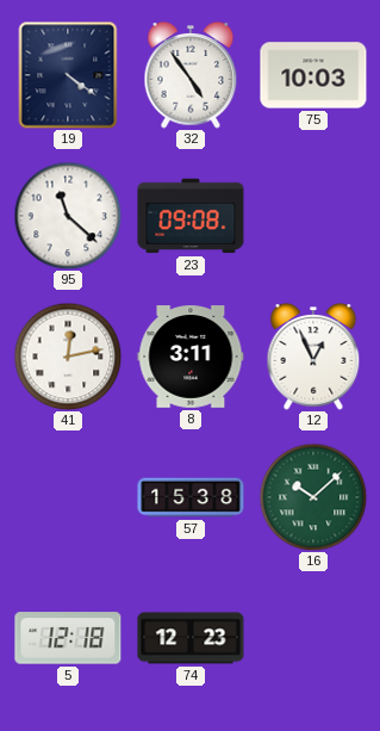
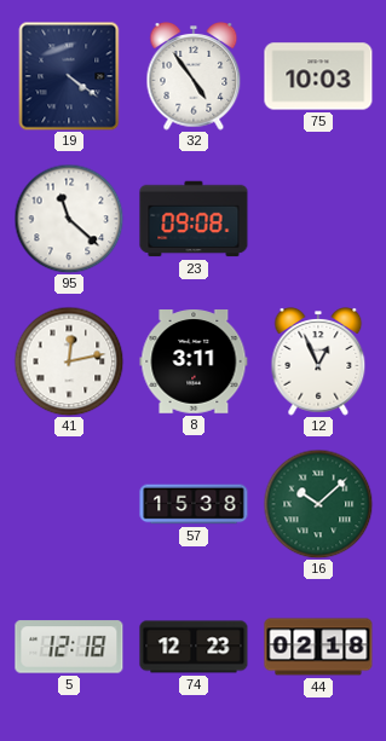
44: none -> 02:18 (318, 647)
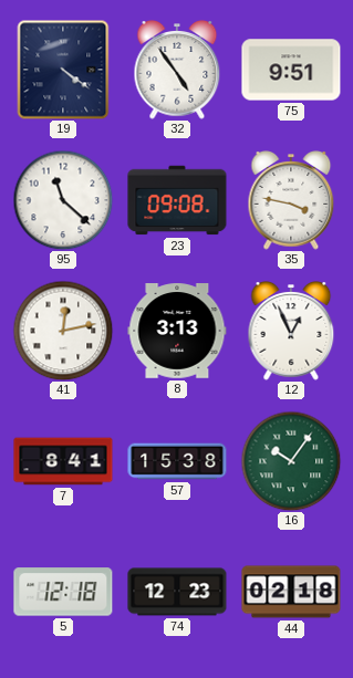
75: 10:03 -> 9:51 (291, 70)
35: none -> 3:47 (291, 201)
8: 3:11 -> 3:13 (177, 332)
7: none -> 8:41 (63, 461)
16: 10:08 -> 10:06 (291, 461)
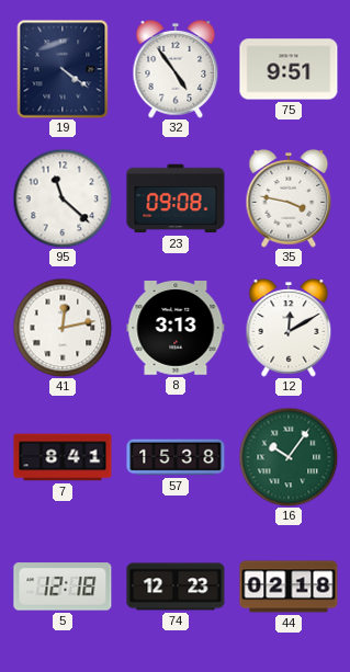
12: 12:56 -> 12:10 (289, 329)
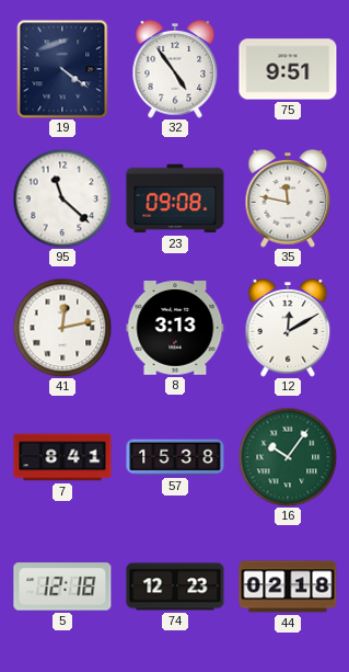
35: 3:47 -> 11:47 (288, 200)
